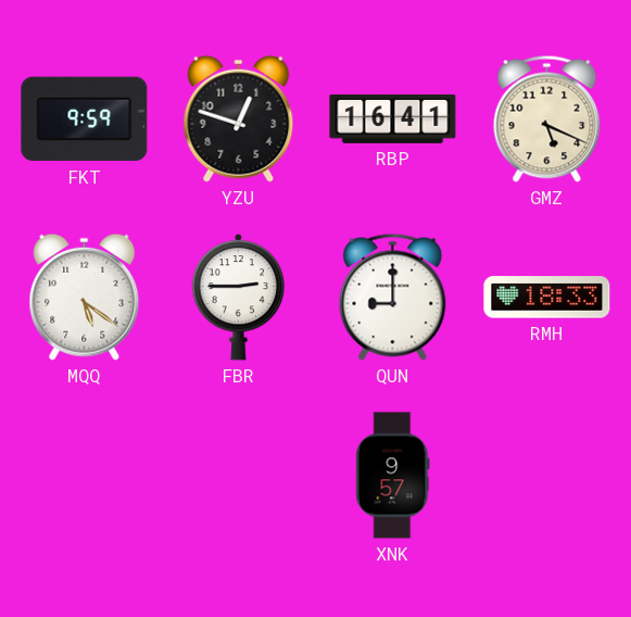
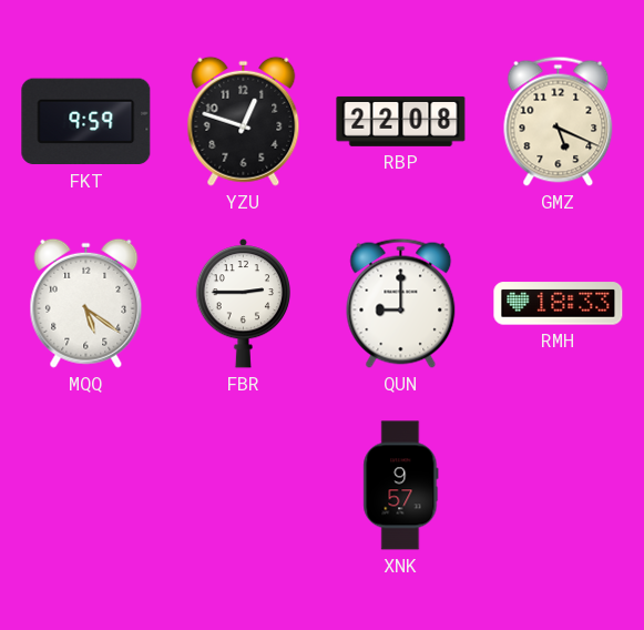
RBP: 16:41 -> 22:08 (401, 121)
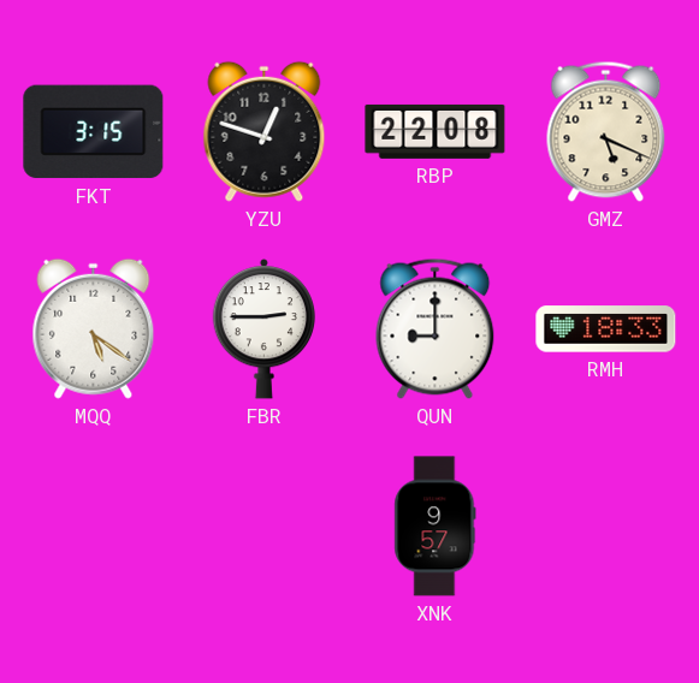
FKT: 9:59 -> 3:15 (94, 132)
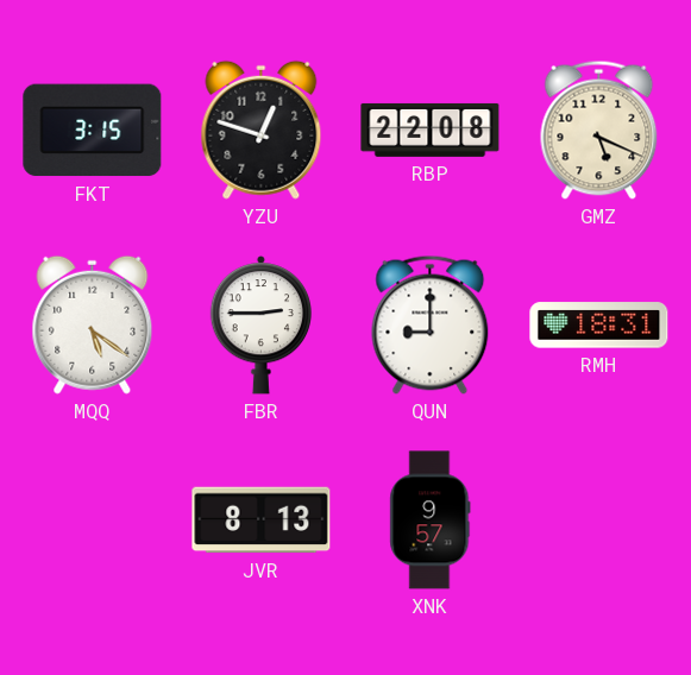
RMH: 18:33 -> 18:31 (599, 326)
JVR: none -> 8:13 (262, 521)
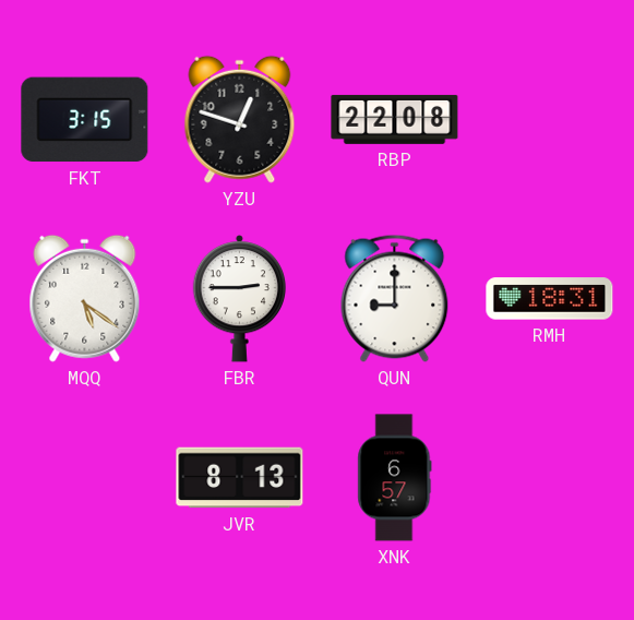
GMZ: 5:19 -> none (599, 130)
XNK: 9:57 -> 6:57 (395, 478)
